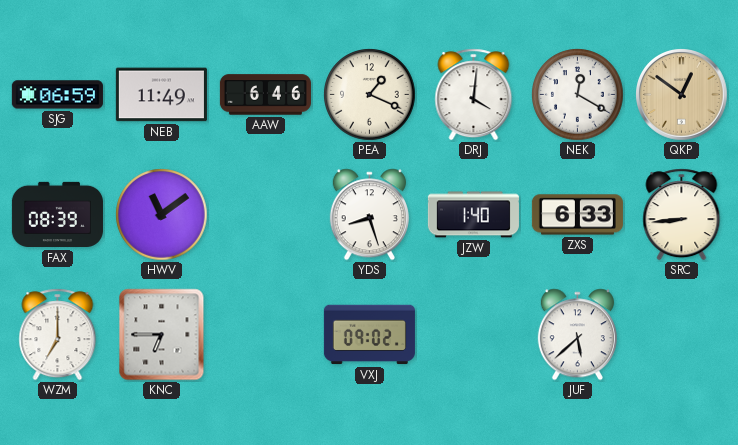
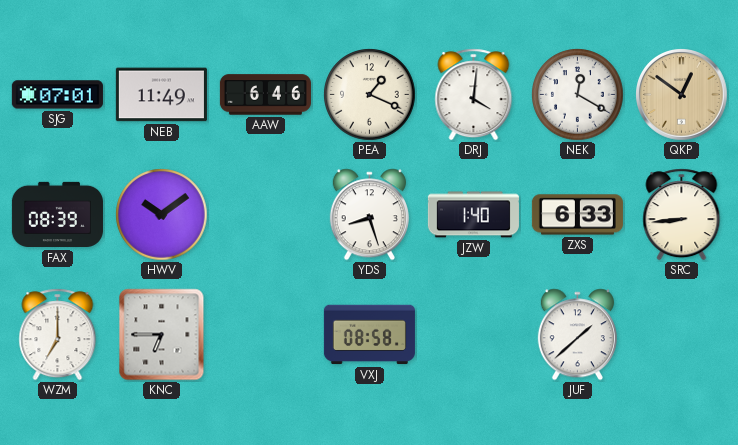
SJG: 06:59 -> 07:01 (57, 95)
HWV: 11:09 -> 10:09 (162, 215)
VXJ: 09:02 -> 08:58 (369, 335)
JUF: 5:38 -> 1:38 (577, 335)
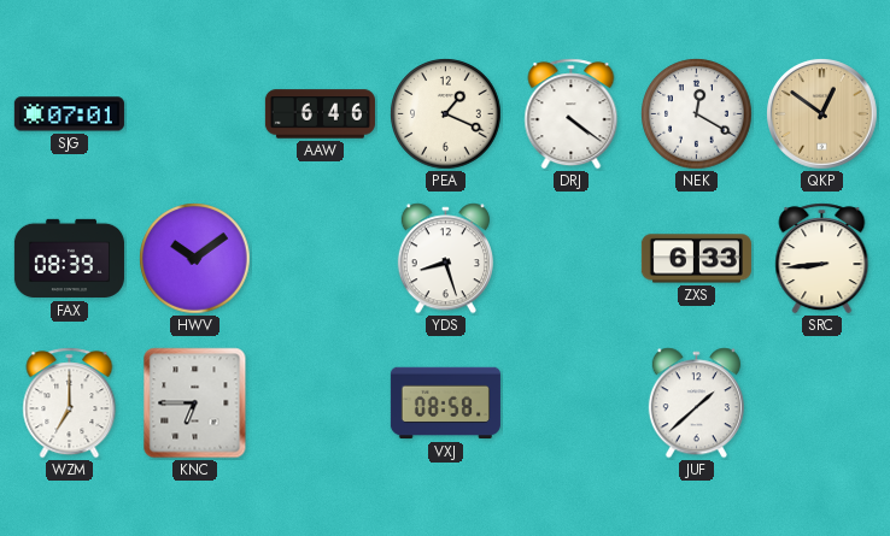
NEB: 11:49 -> none (161, 95)
DRJ: 4:01 -> 4:21 (572, 114)
JZW: 1:40 -> none (473, 215)
